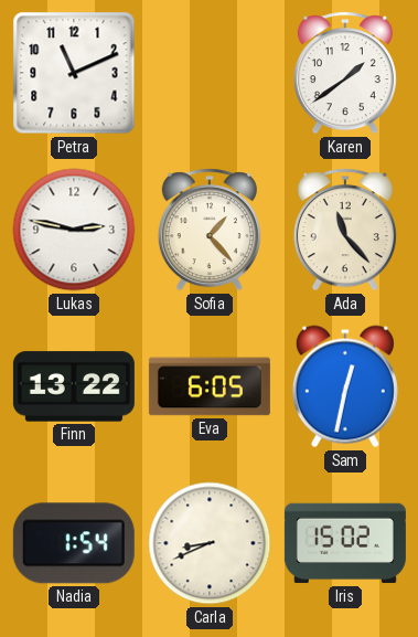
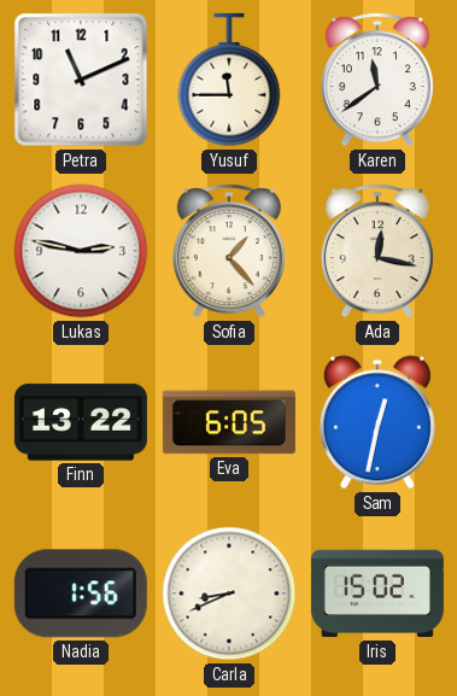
Yusuf: none -> 11:45 (229, 80)
Karen: 1:39 -> 11:39 (377, 80)
Ada: 11:23 -> 12:17 (377, 251)
Nadia: 1:54 -> 1:56 (81, 593)
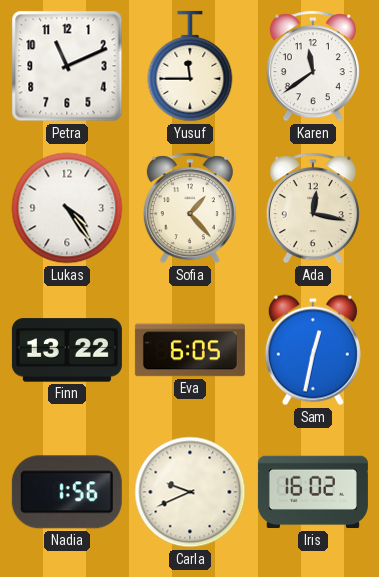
Lukas: 2:47 -> 4:24 (67, 208)
Carla: 8:41 -> 9:41 (190, 492)
Iris: 15:02 -> 16:02 (313, 492)
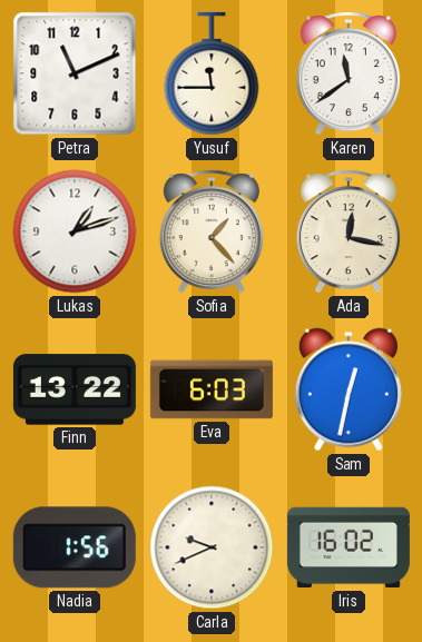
Lukas: 4:24 -> 1:12 (75, 231)
Eva: 6:05 -> 6:03 (212, 389)
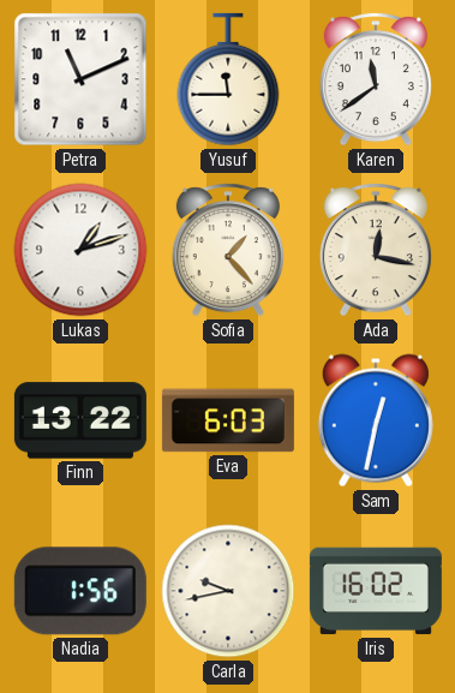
Carla: 9:41 -> 9:43 (228, 591)
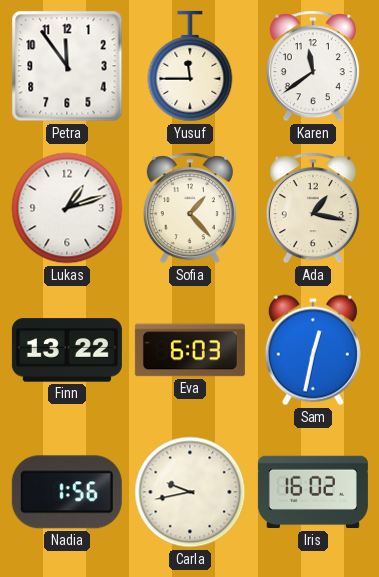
Petra: 11:11 -> 11:54 (67, 66)
Ada: 12:17 -> 1:17 (313, 208)
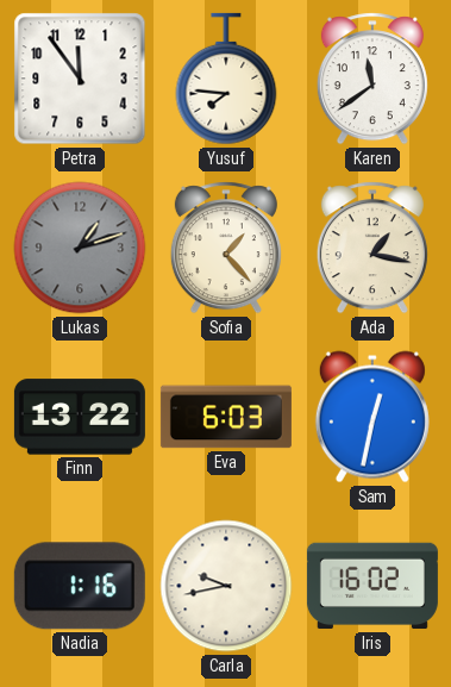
Yusuf: 11:45 -> 7:46 (226, 79)
Lukas dial: white -> grey (80, 248)
Nadia: 1:56 -> 1:16 (80, 586)
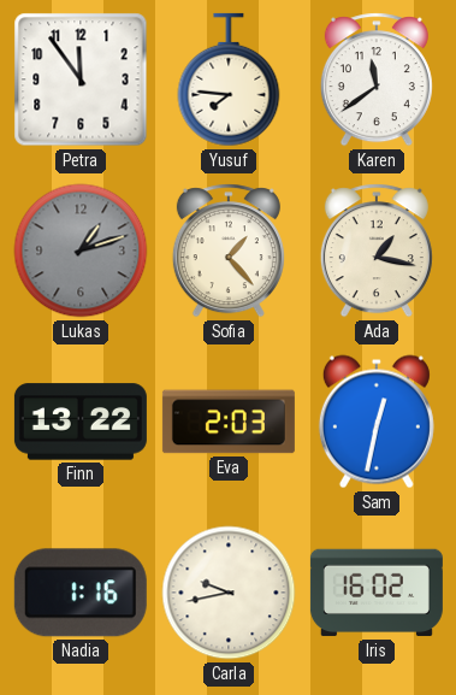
Eva: 6:03 -> 2:03 (229, 422)
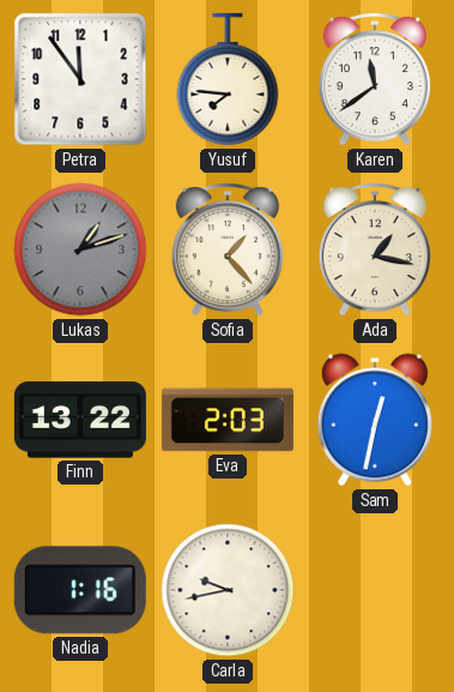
Iris: 16:02 -> none (377, 593)
